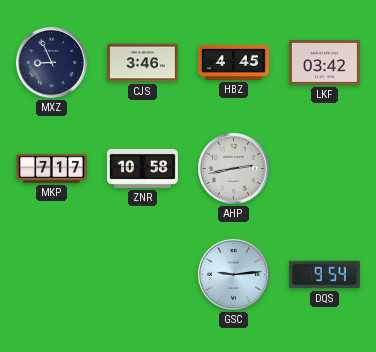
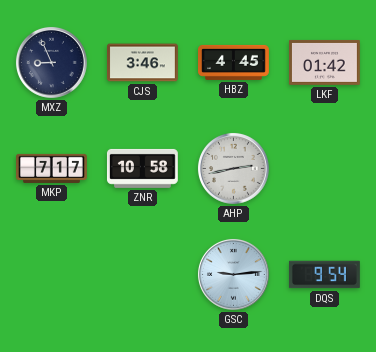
LKF: 03:42 -> 01:42 (324, 62)
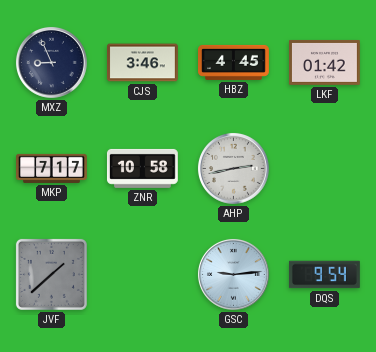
JVF: none -> 1:38 (51, 274)
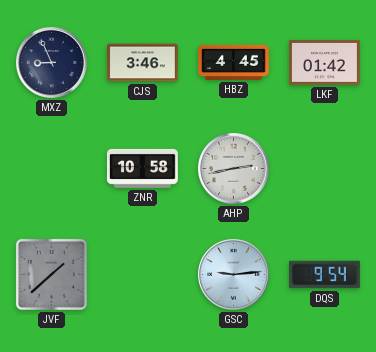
MKP: 7:17 -> none (52, 168)
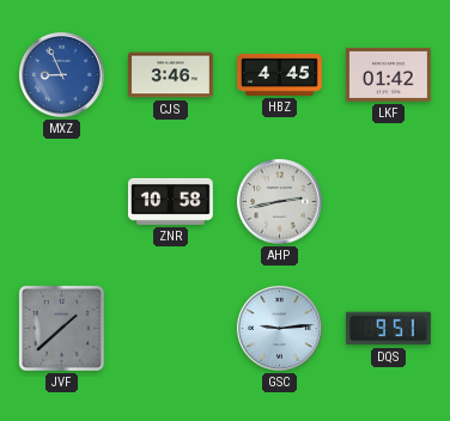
MXZ dial: navy -> blue (61, 74)
DQS: 9:54 -> 9:51 (388, 329)
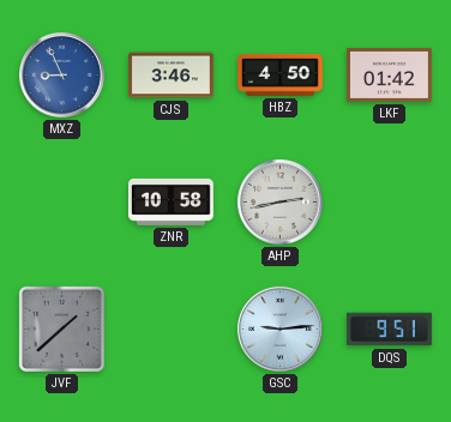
HBZ: 4:45 -> 4:50 (281, 74)
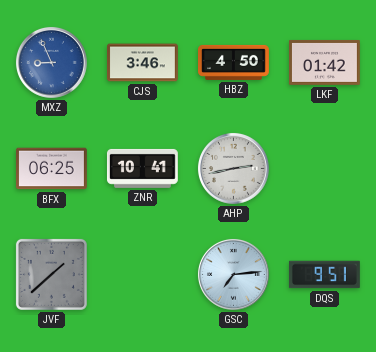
BFX: none -> 06:25 (51, 169)
ZNR: 10:58 -> 10:41 (142, 168)
GSC: 9:14 -> 7:14 (233, 274)
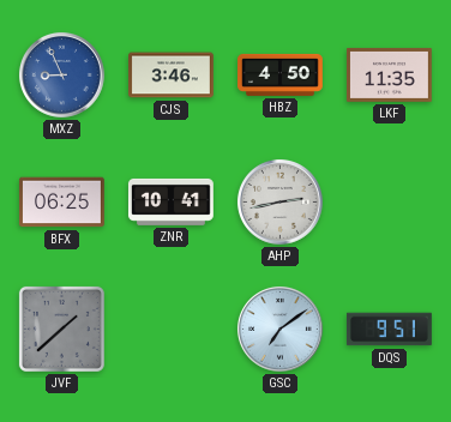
LKF: 01:42 -> 11:35 (389, 74)
GSC: 7:14 -> 7:09 (279, 328)
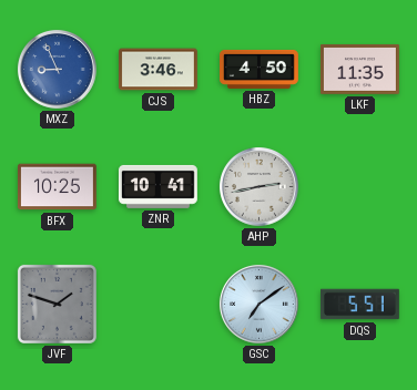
BFX: 06:25 -> 10:25 (57, 187)
JVF: 1:38 -> 1:48 (57, 304)
DQS: 9:51 -> 5:51 (359, 305)
